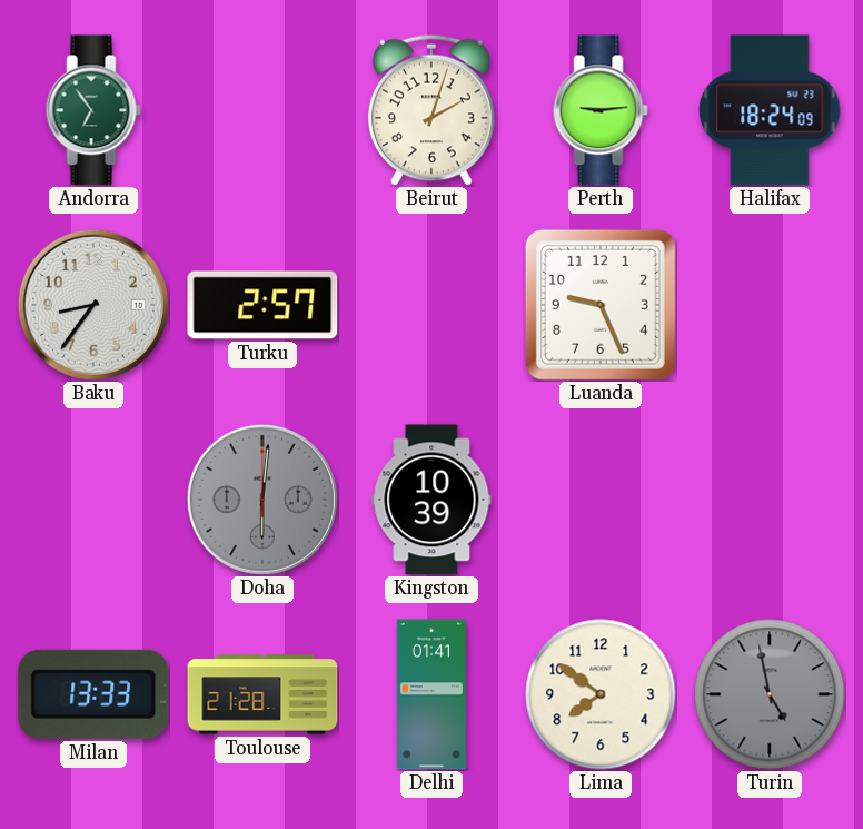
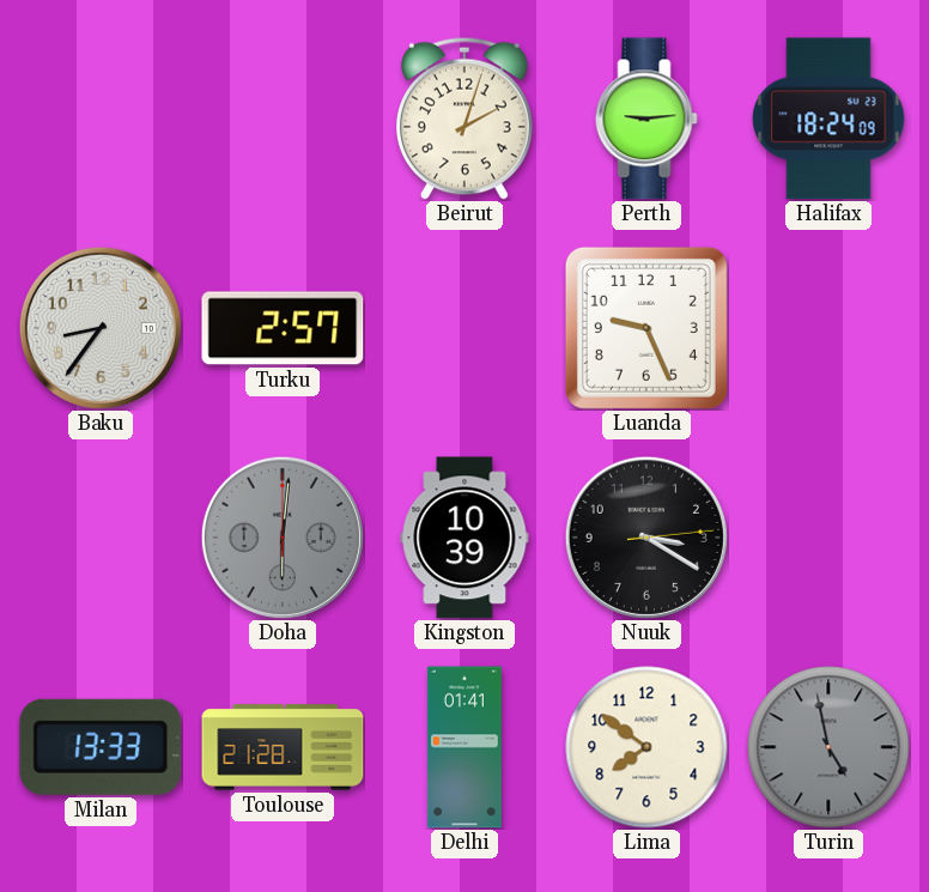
Andorra: 6:54 -> none (93, 110)
Nuuk: none -> 3:20 (646, 538)
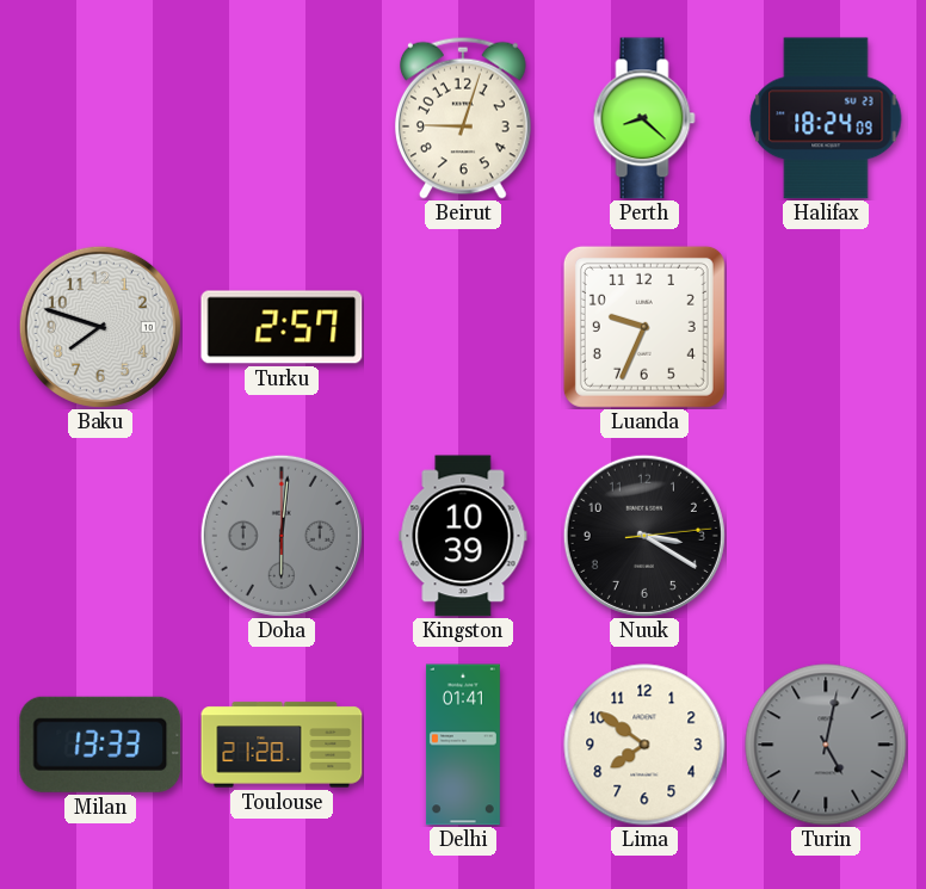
Beirut: 2:03 -> 9:03 (463, 118)
Perth: 9:14 -> 8:22 (644, 118)
Baku: 8:36 -> 7:48 (100, 327)
Luanda: 9:26 -> 9:34 (644, 327)
Turin: 4:58 -> 5:02 (826, 745)
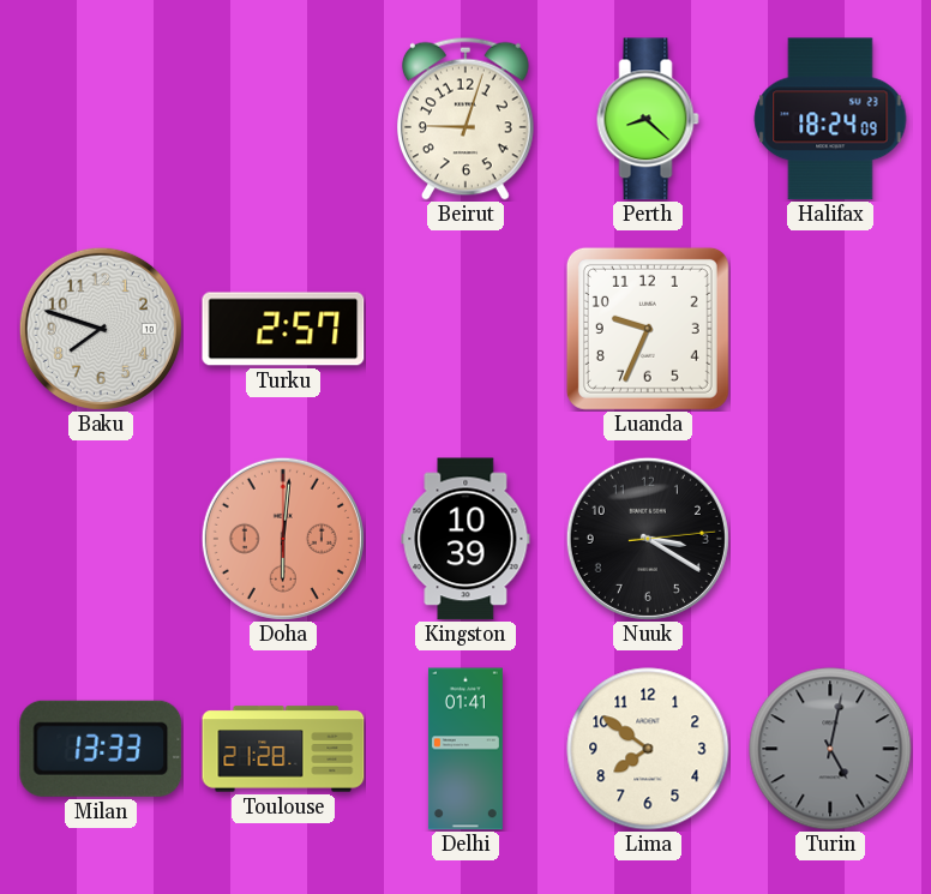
Doha dial: grey -> salmon (283, 539)
